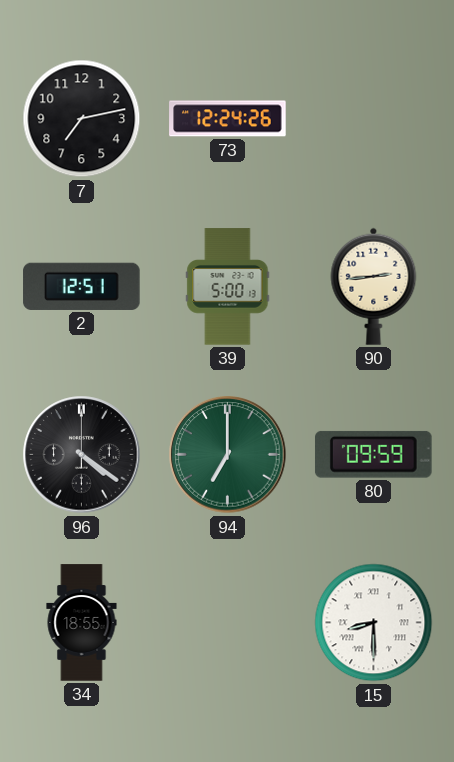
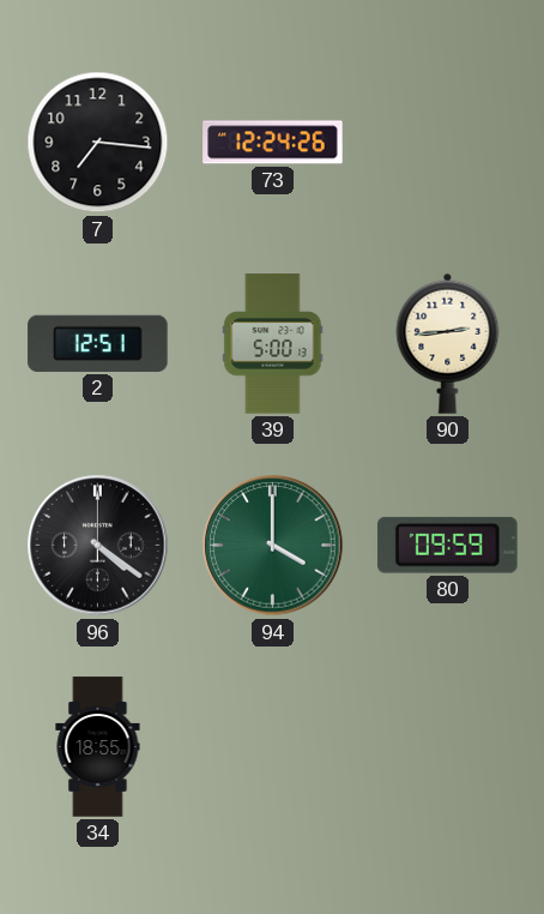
7: 7:13 -> 7:16 (98, 143)
94: 7:00 -> 4:00 (273, 546)
15: 8:30 -> none (374, 623)
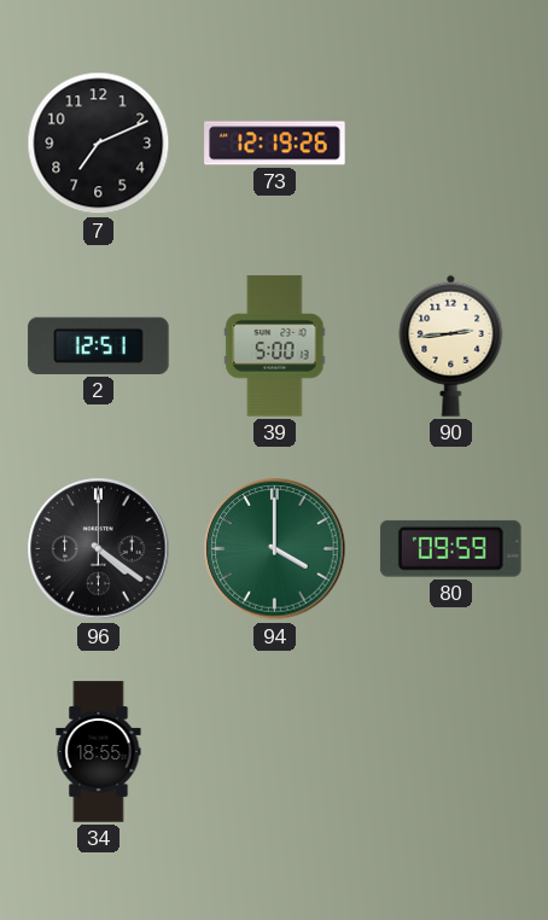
7: 7:16 -> 7:11 (99, 144)
73: 12:24 -> 12:19 (275, 144)
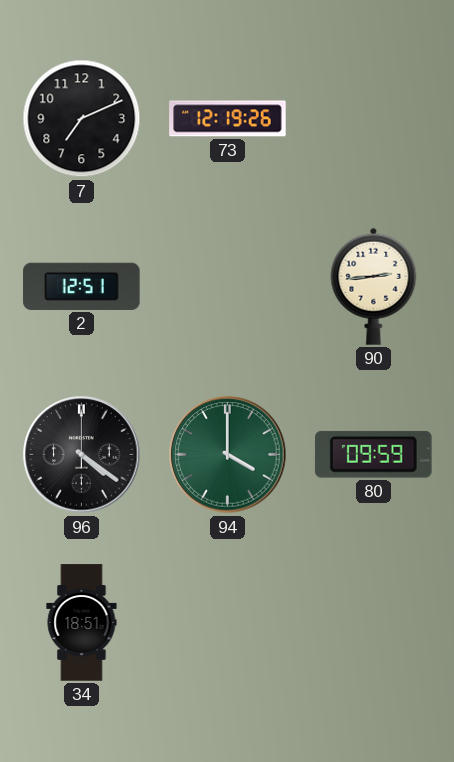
39: 5:00 -> none (275, 347)
34: 18:55 -> 18:51 (82, 623)
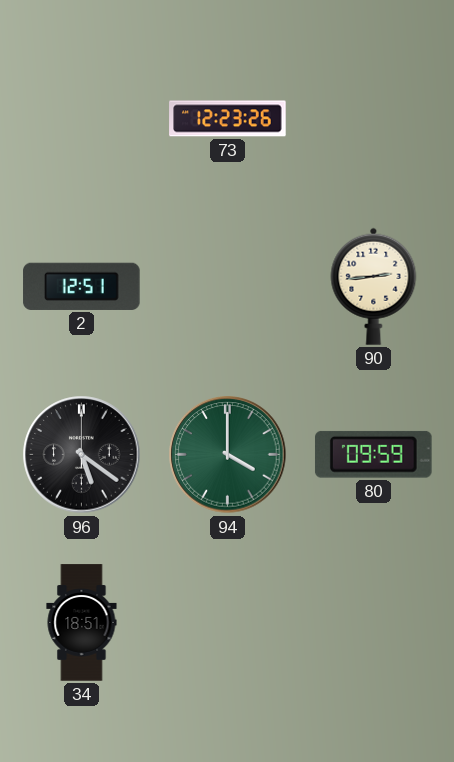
7: 7:11 -> none (82, 119)
73: 12:19 -> 12:23 (228, 119)
96: 4:21 -> 5:21 (82, 455)
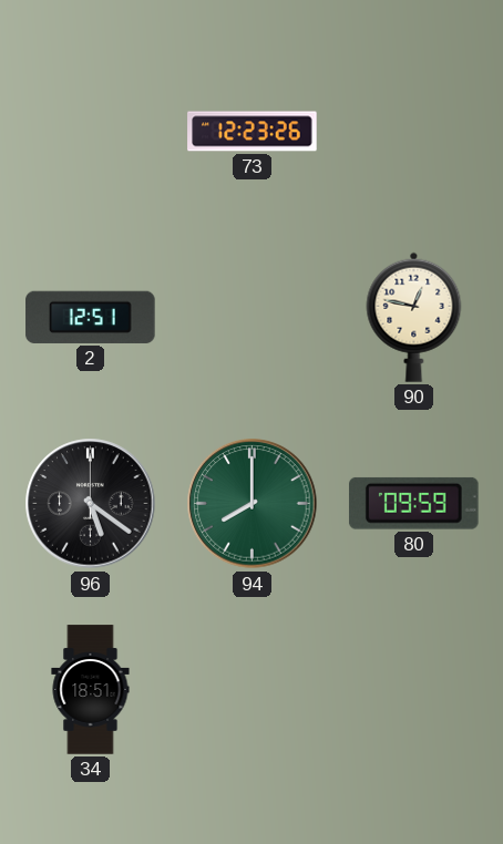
90: 2:44 -> 12:47 (414, 317)
94: 4:00 -> 8:00 (253, 504)
